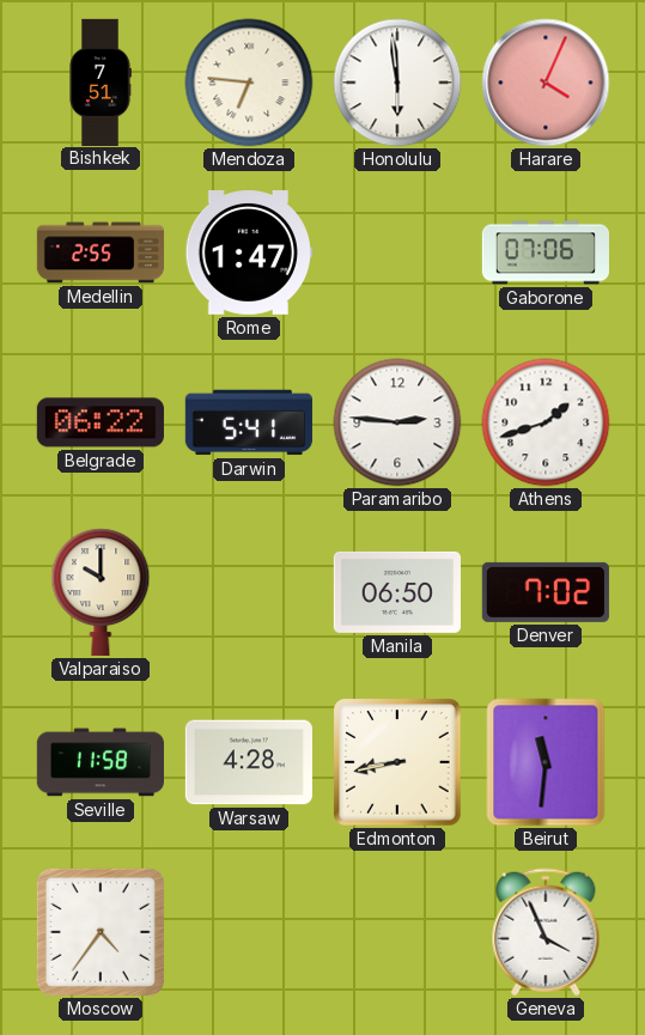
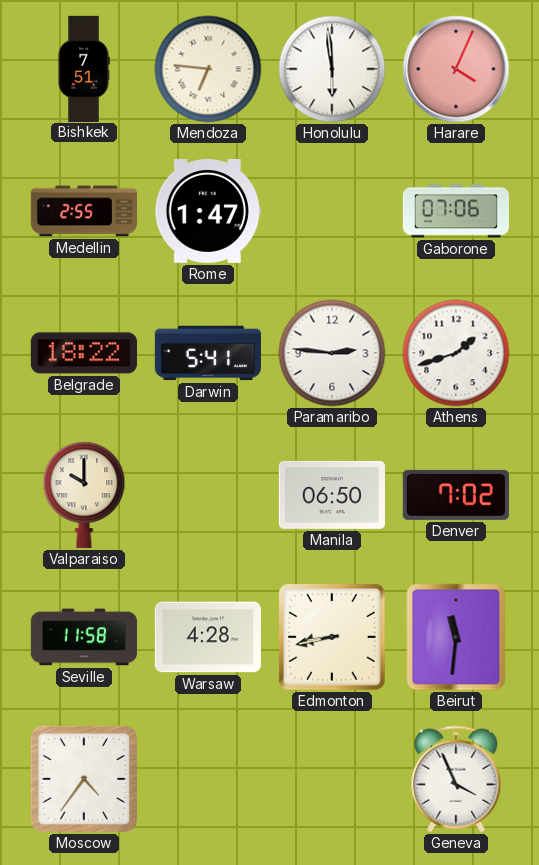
Belgrade: 06:22 -> 18:22 (84, 353)
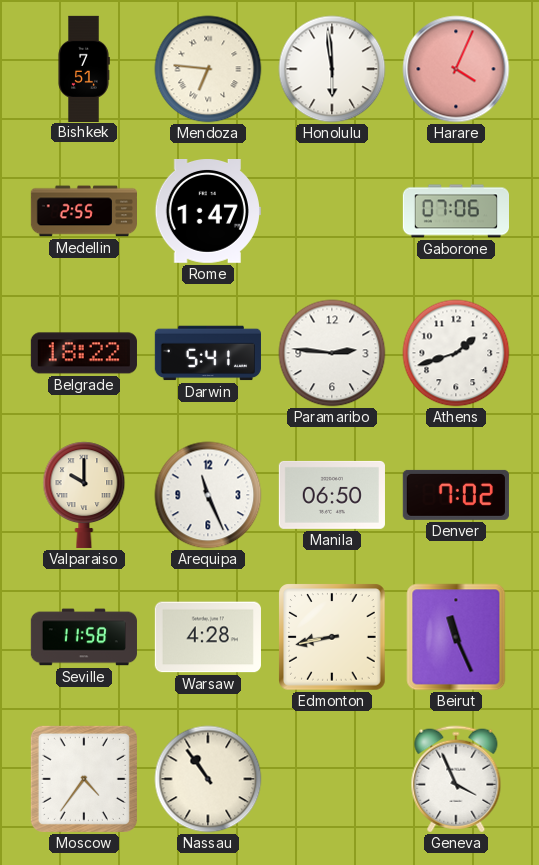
Arequipa: none -> 11:26 (208, 495)
Beirut: 11:31 -> 11:26 (456, 637)
Nassau: none -> 10:54 (208, 779)
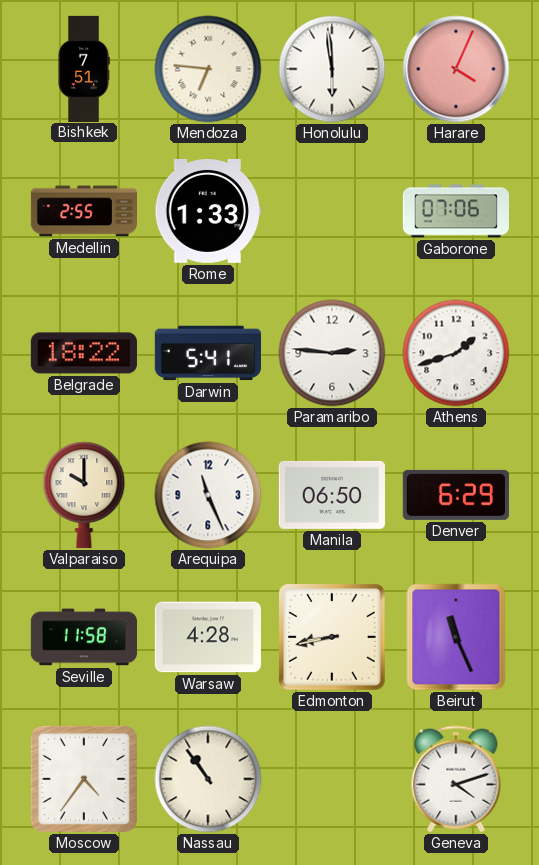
Rome: 1:47 -> 1:33 (208, 212)
Denver: 7:02 -> 6:29 (456, 495)
Geneva: 3:56 -> 4:12 (456, 779)
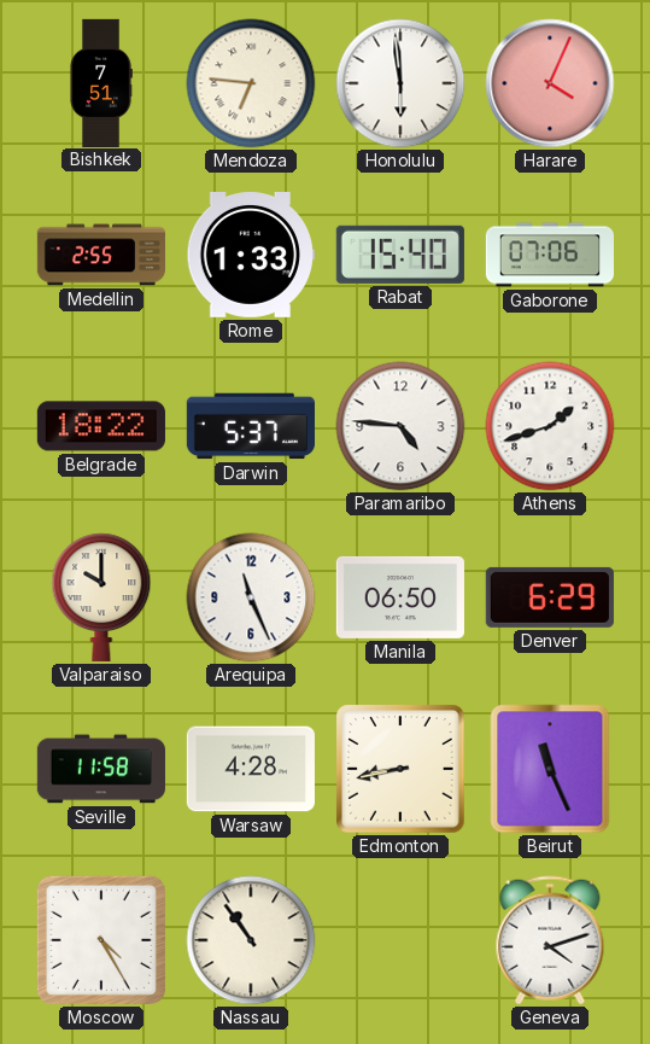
Rabat: none -> 15:40 (400, 255)
Darwin: 5:41 -> 5:37 (251, 426)
Paramaribo: 2:46 -> 4:46 (400, 426)
Moscow: 4:36 -> 4:25 (101, 940)
